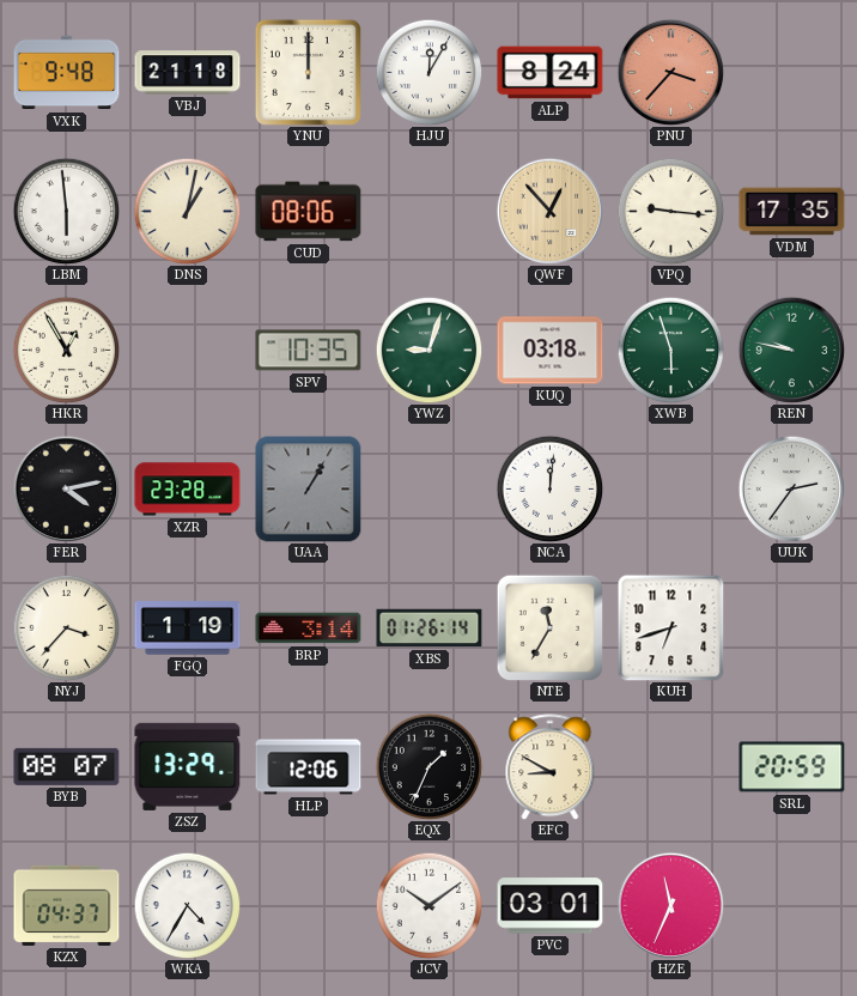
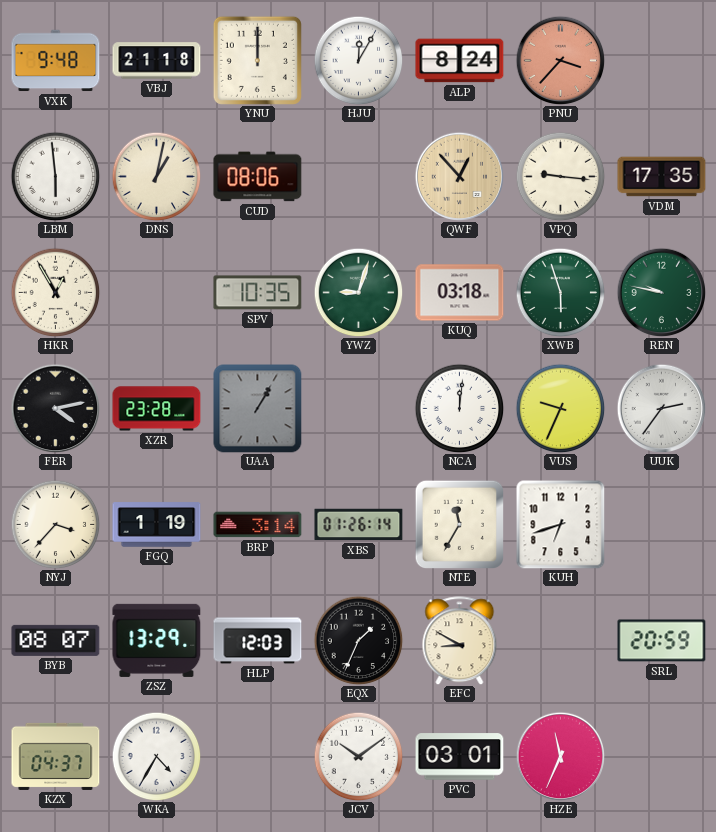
VUS: none -> 9:34 (560, 408)
HLP: 12:06 -> 12:03 (258, 641)
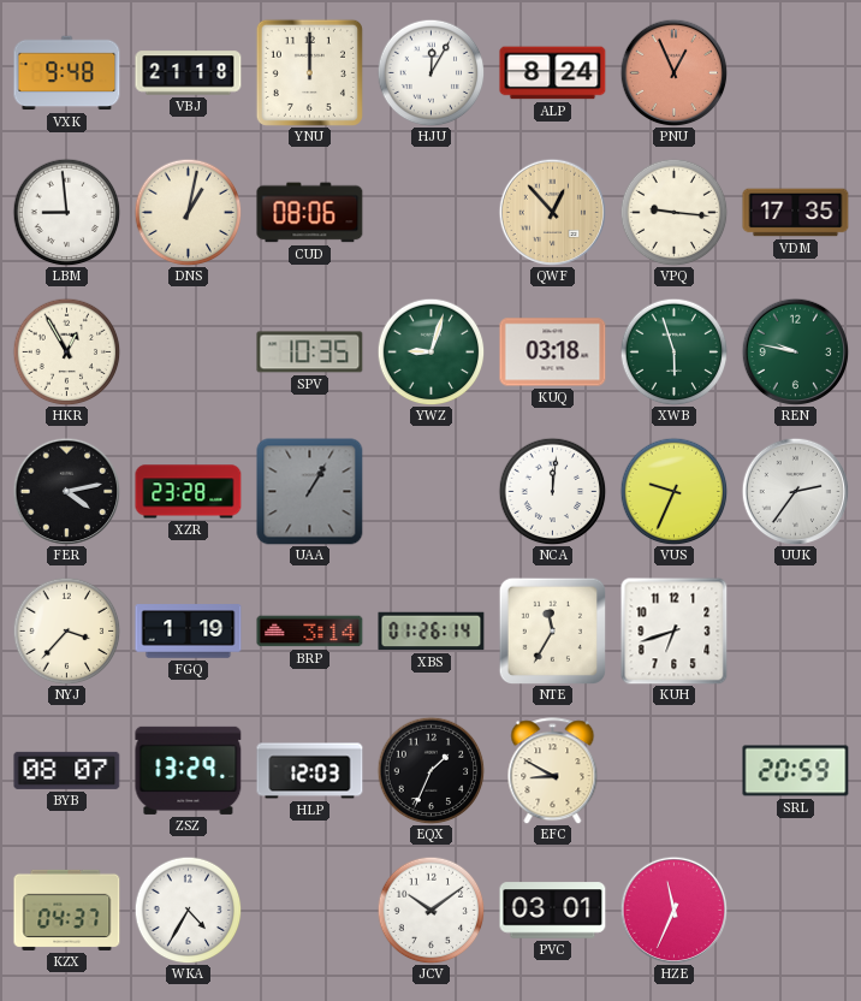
PNU: 3:37 -> 12:56 (673, 72)
LBM: 5:59 -> 8:59 (66, 212)
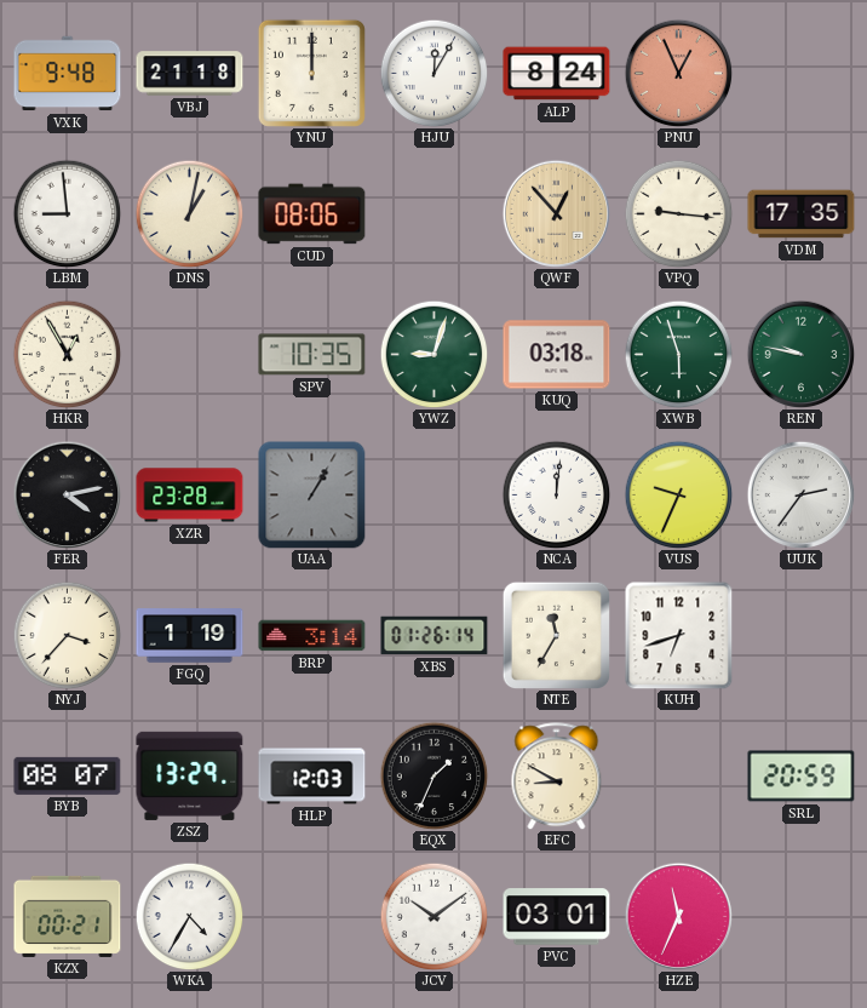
KZX: 04:37 -> 00:21 (68, 916)
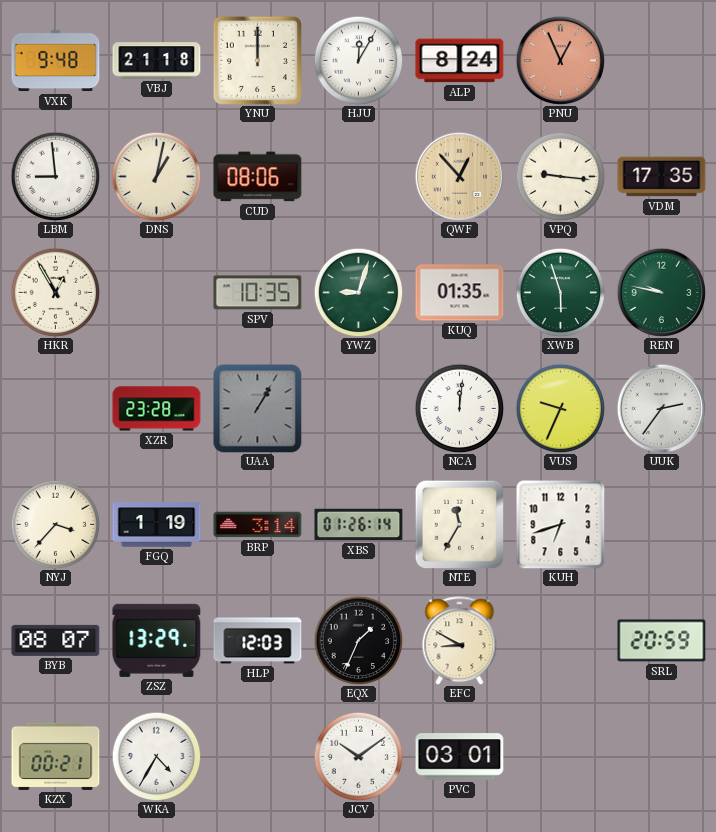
KUQ: 03:18 -> 01:35 (460, 293)
FER: 4:13 -> none (67, 494)
HZE: 11:34 -> none (678, 916)
